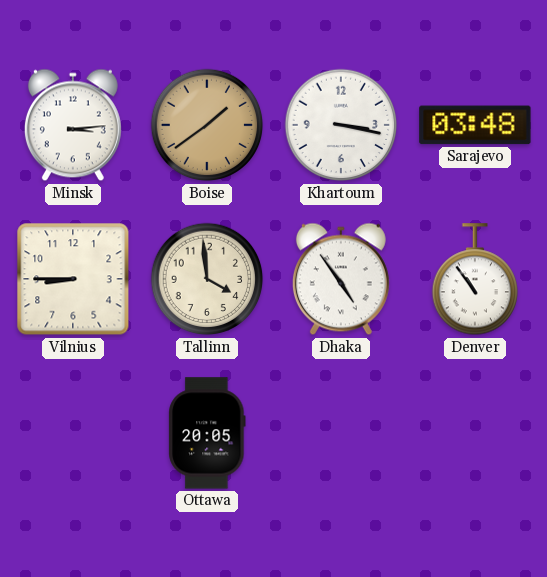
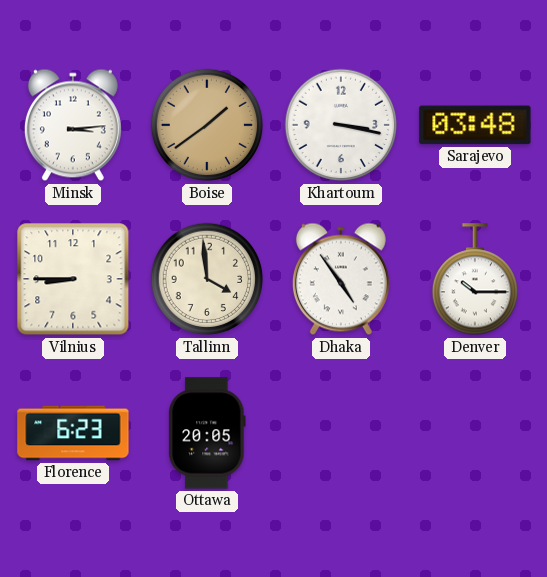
Denver: 10:54 -> 10:15 (474, 280)
Florence: none -> 6:23 (73, 433)
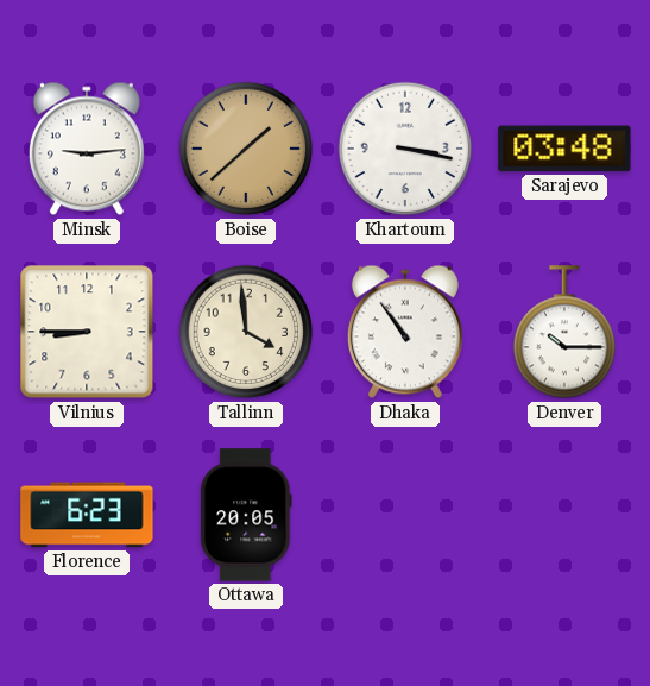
Minsk: 3:14 -> 9:14 (87, 149)
Boise: 1:39 -> 1:38 (246, 149)
Dhaka: 4:54 -> 10:54 (405, 332)
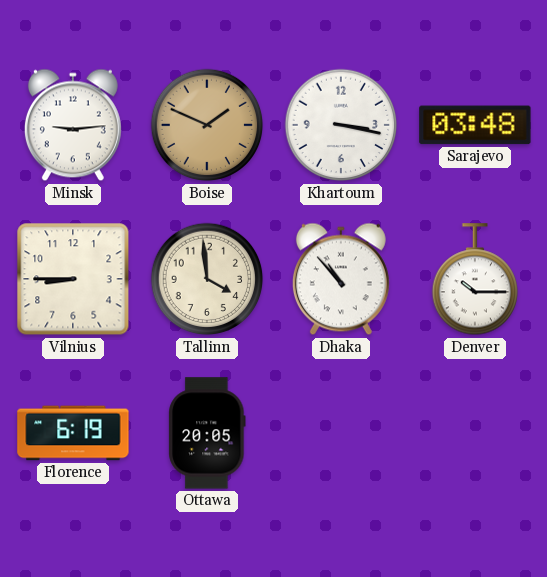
Boise: 1:38 -> 1:49 (207, 125)
Dhaka: 10:54 -> 10:53 (341, 279)
Florence: 6:23 -> 6:19 (73, 433)
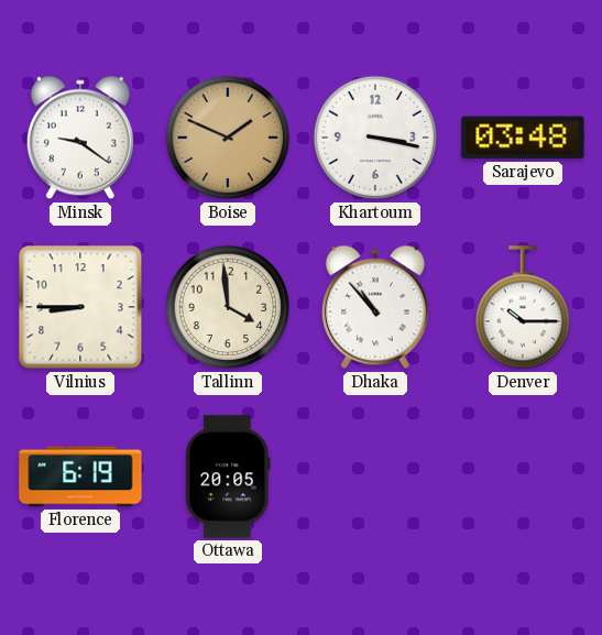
Minsk: 9:14 -> 9:21 (80, 138)
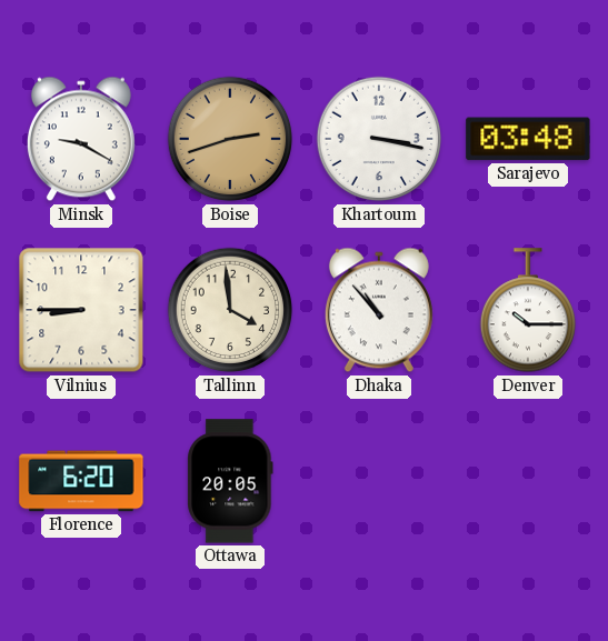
Minsk: 9:21 -> 9:20 (81, 139)
Boise: 1:49 -> 2:42 (230, 139)
Florence: 6:19 -> 6:20 (81, 481)
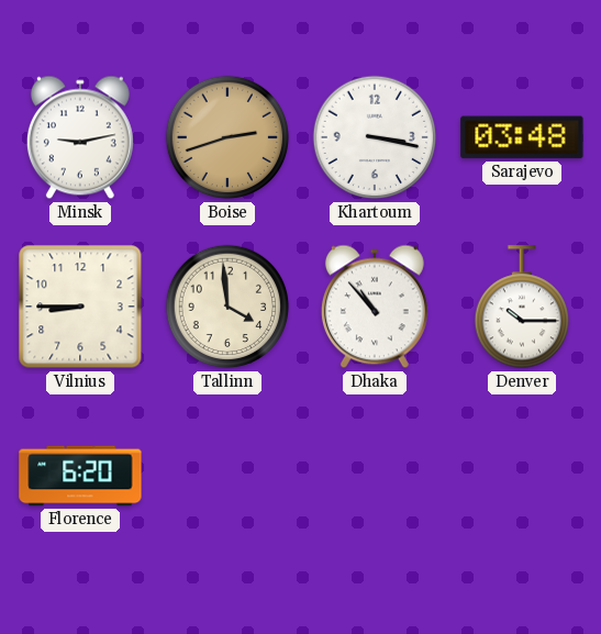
Minsk: 9:20 -> 9:13 (80, 137)
Ottawa: 20:05 -> none (230, 481)
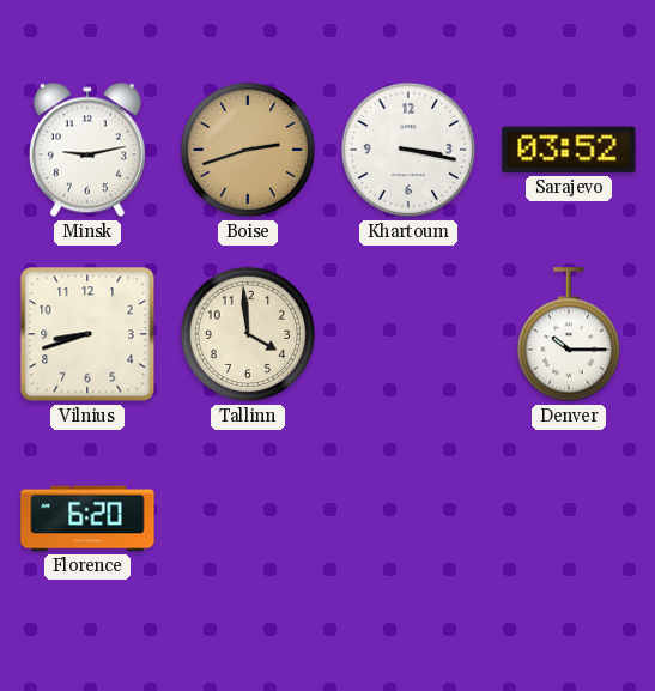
Sarajevo: 03:48 -> 03:52 (569, 150)
Vilnius: 8:45 -> 8:42 (87, 334)
Dhaka: 10:53 -> none (375, 307)
